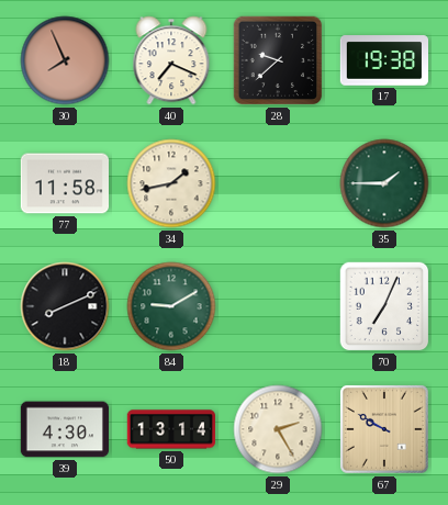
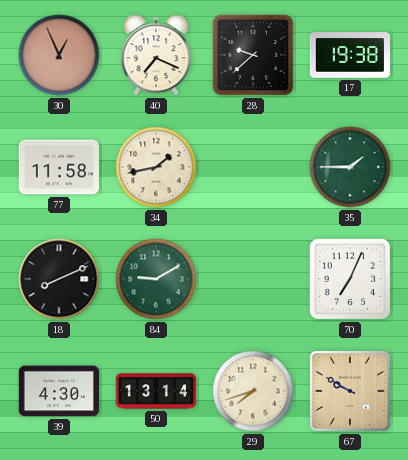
30: 7:56 -> 12:56 (59, 55)
29: 2:25 -> 7:42 (253, 391)
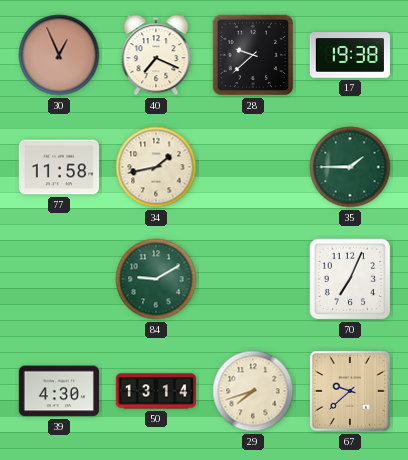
18: 8:11 -> none (59, 279)
67: 9:50 -> 9:38 (350, 391)
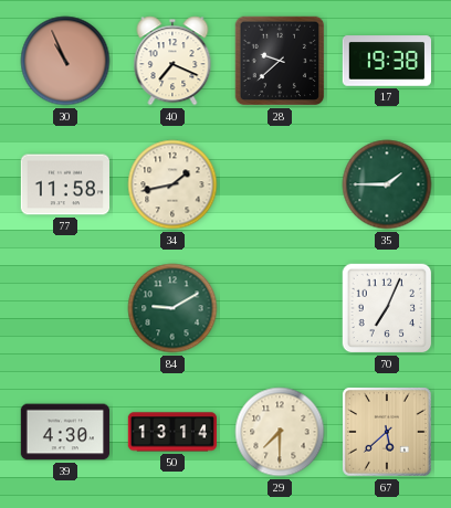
30: 12:56 -> 10:56 (65, 61)
29: 7:42 -> 7:30 (280, 432)
67: 9:38 -> 5:38 (387, 432)
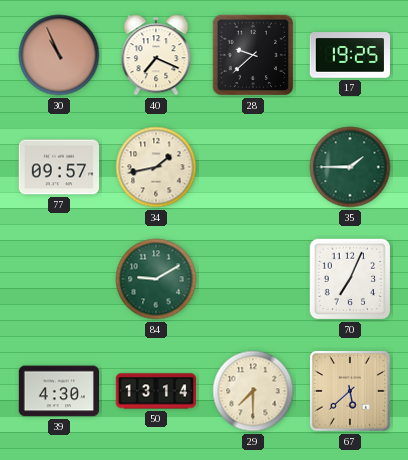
17: 19:38 -> 19:25 (349, 55)
77: 11:58 -> 09:57 (58, 167)
